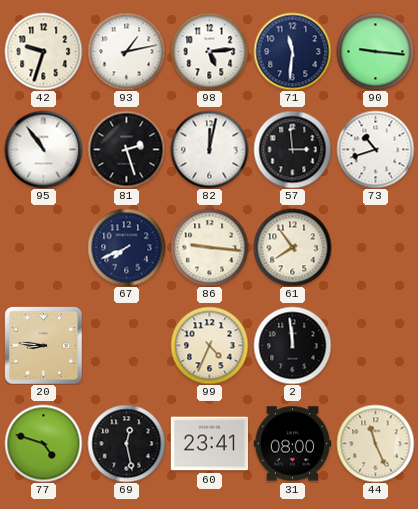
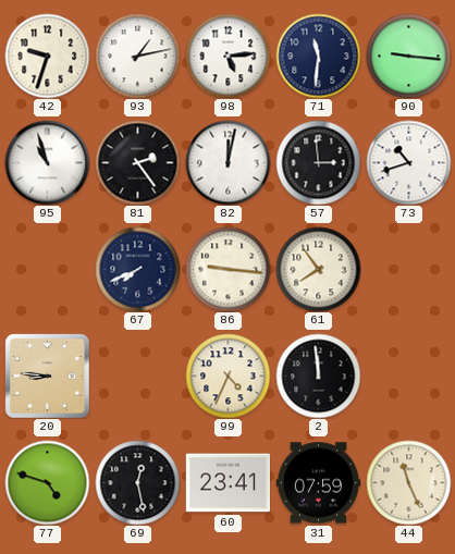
95: 10:54 -> 10:57 (47, 162)
81: 2:27 -> 2:24 (137, 162)
31: 08:00 -> 07:59 (318, 483)
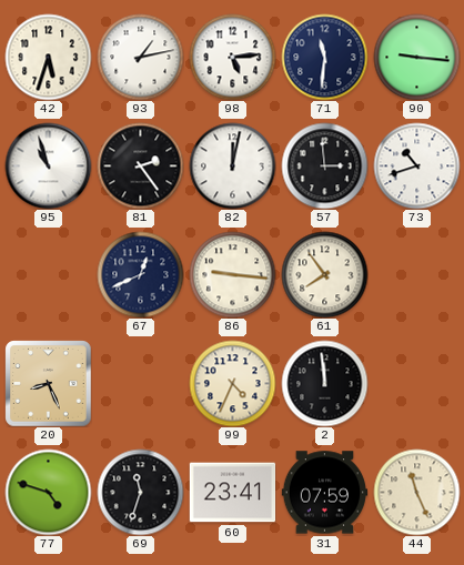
42: 9:33 -> 5:33 (48, 57)
67: 7:41 -> 12:41 (140, 274)
20: 8:46 -> 8:26 (48, 383)
69: 12:28 -> 11:33 (140, 492)
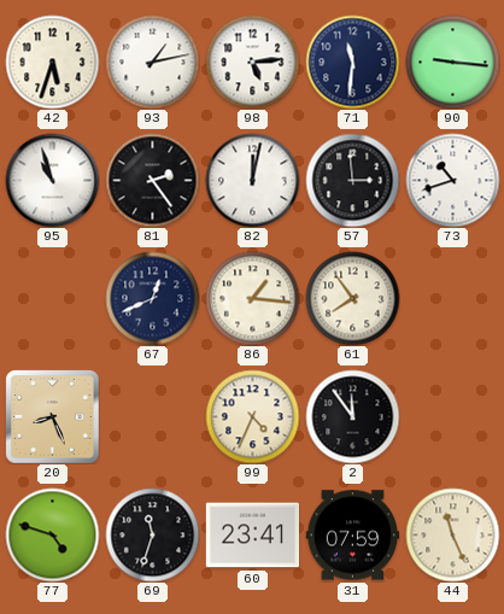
86: 9:16 -> 1:16 (252, 298)
2: 11:59 -> 11:54 (352, 416)
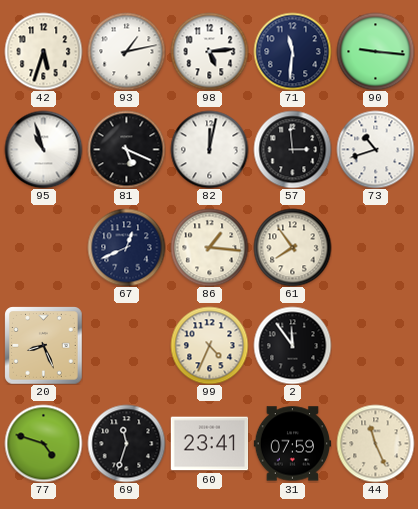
81: 2:24 -> 5:19 (126, 149)
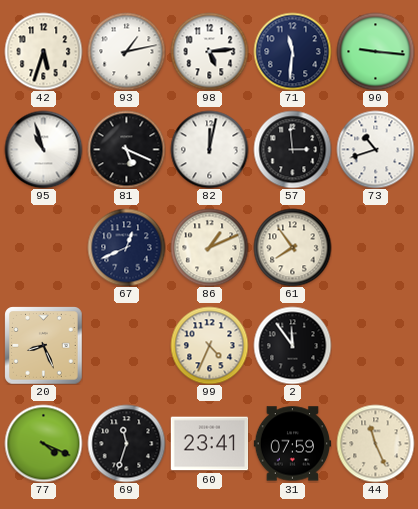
86: 1:16 -> 1:11 (209, 247)
77: 4:48 -> 4:19 (43, 443)
